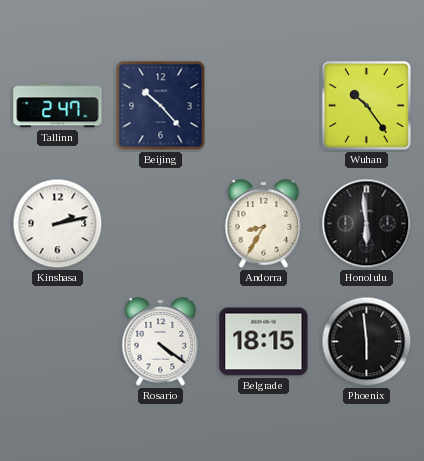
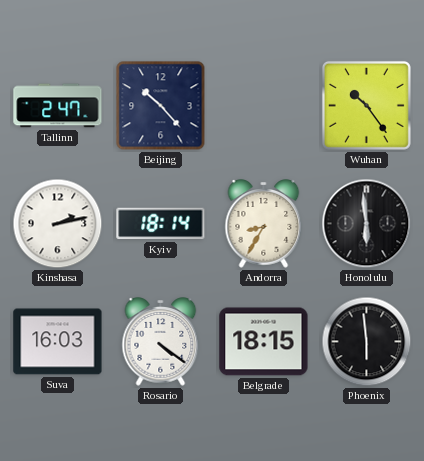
Kyiv: none -> 18:14 (161, 224)
Suva: none -> 16:03 (58, 342)
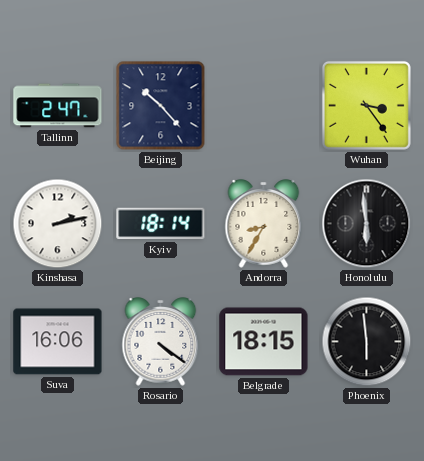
Wuhan: 10:24 -> 3:24 (366, 105)
Suva: 16:03 -> 16:06 (58, 342)
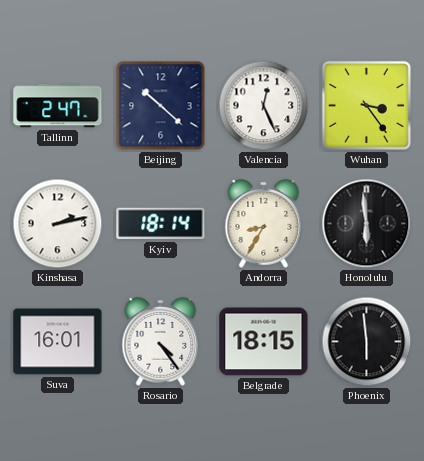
Beijing: 10:23 -> 10:22 (161, 106)
Valencia: none -> 12:26 (264, 106)
Suva: 16:06 -> 16:01 (58, 342)
Rosario: 4:21 -> 4:24 (161, 342)
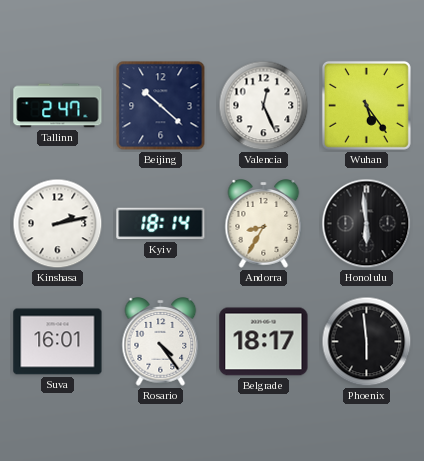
Wuhan: 3:24 -> 5:24 (366, 105)
Belgrade: 18:15 -> 18:17 (264, 342)
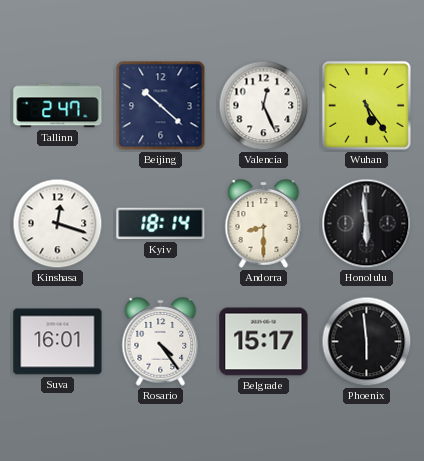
Kinshasa: 2:13 -> 12:18 (58, 224)
Andorra: 8:35 -> 8:30 (264, 224)
Belgrade: 18:17 -> 15:17 (264, 342)
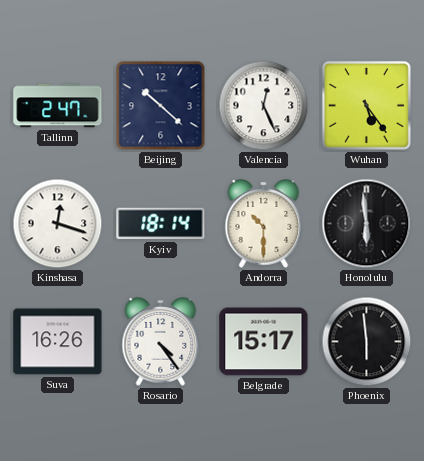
Andorra: 8:30 -> 10:30 (264, 224)
Suva: 16:01 -> 16:26 (58, 342)
